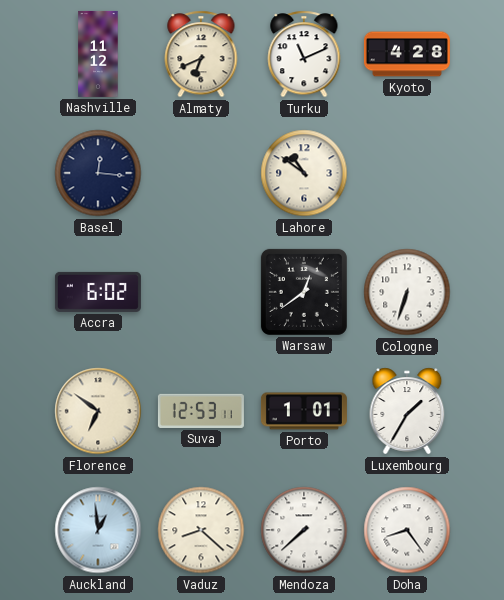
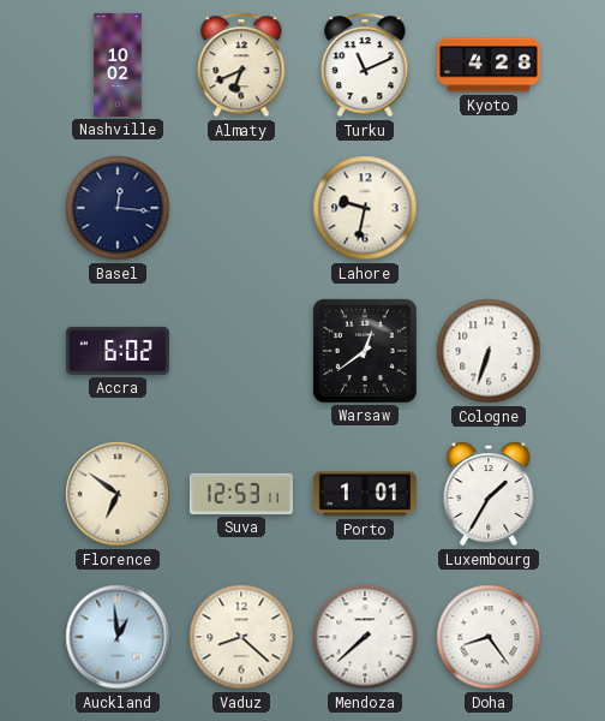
Nashville: 11:12 -> 10:02 (118, 65)
Lahore: 10:51 -> 9:32 (365, 208)
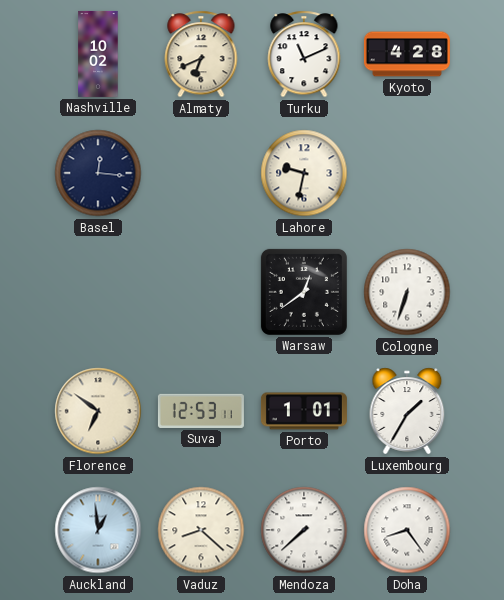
Accra: 6:02 -> none (118, 351)
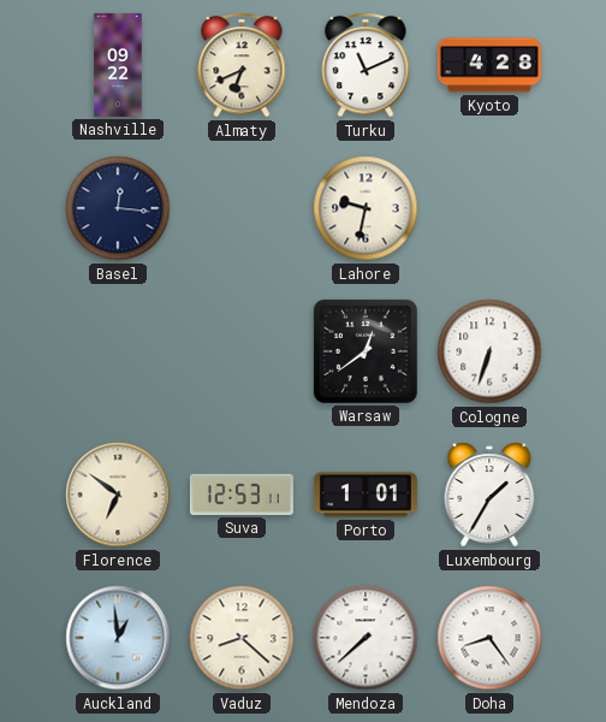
Nashville: 10:02 -> 09:22 (118, 65)
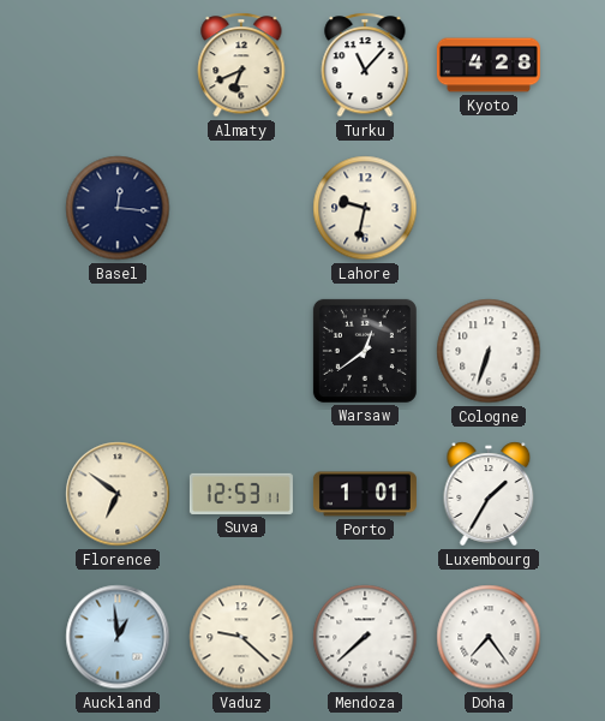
Nashville: 09:22 -> none (118, 65)
Turku: 11:11 -> 11:07 (365, 65)
Vaduz: 8:22 -> 9:22 (241, 637)
Doha: 8:24 -> 7:24 (489, 637)
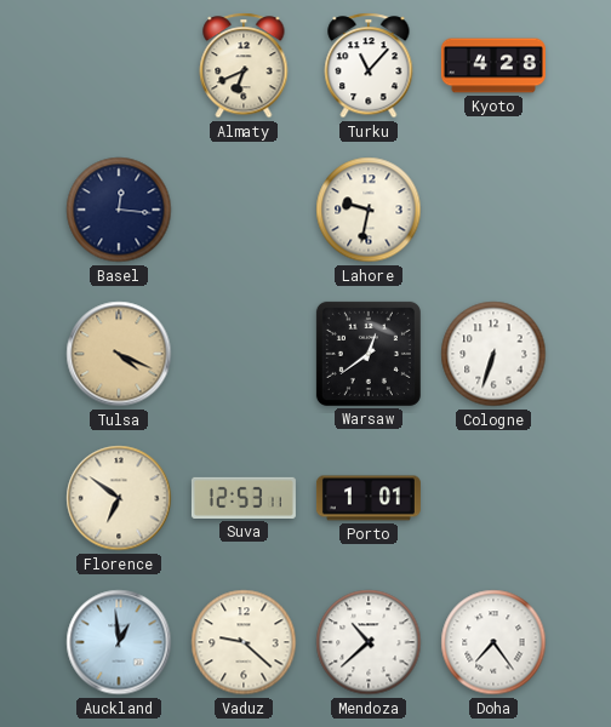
Tulsa: none -> 4:19 (119, 354)
Luxembourg: 1:35 -> none (489, 494)
Mendoza: 7:38 -> 10:38 (369, 642)
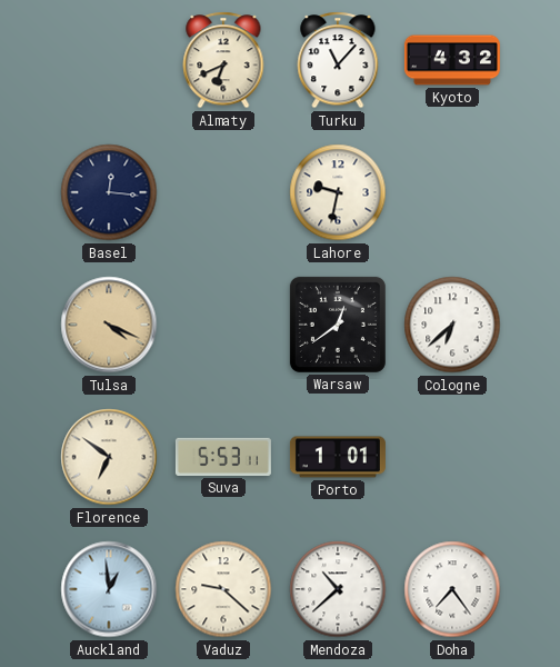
Kyoto: 4:28 -> 4:32 (452, 60)
Cologne: 6:33 -> 6:38 (452, 325)
Suva: 12:53 -> 5:53 (223, 457)
